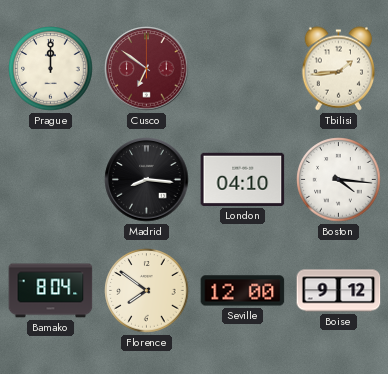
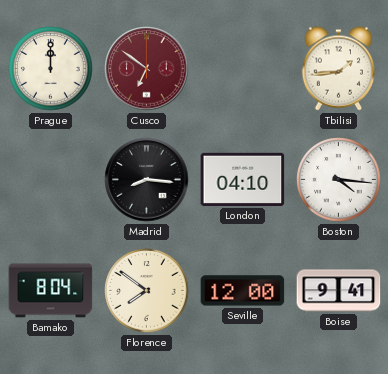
Boise: 9:12 -> 9:41 (339, 291)
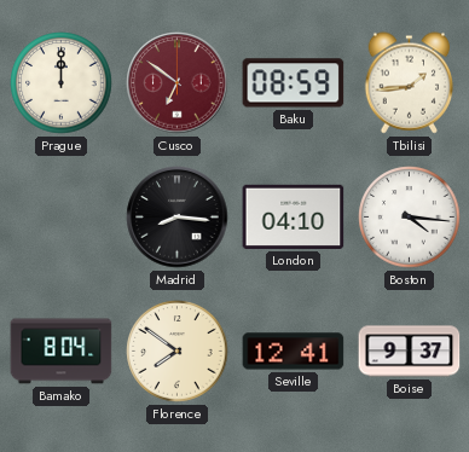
Baku: none -> 08:59 (294, 83)
Seville: 12:00 -> 12:41 (294, 352)
Boise: 9:41 -> 9:37 (410, 352)
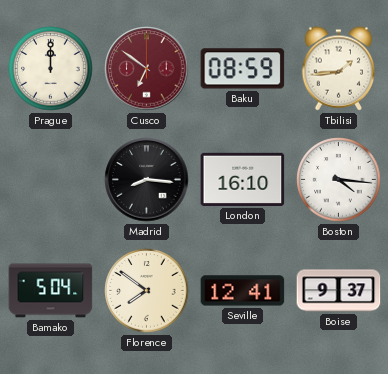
London: 04:10 -> 16:10 (243, 179)
Bamako: 8:04 -> 5:04 (51, 291)
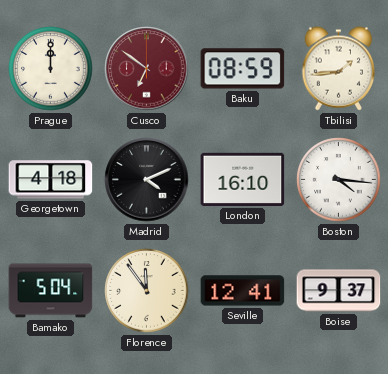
Georgetown: none -> 4:18 (51, 180)
Madrid: 8:16 -> 4:11 (147, 180)
Florence: 7:51 -> 11:54 (147, 291)
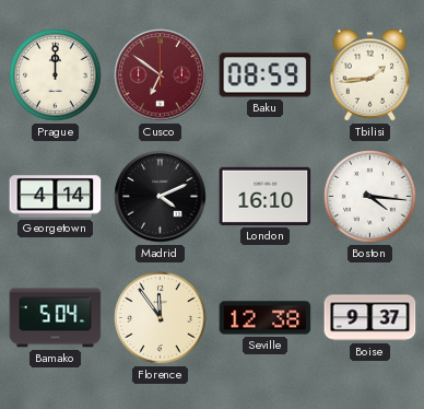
Georgetown: 4:18 -> 4:14 (56, 197)
Seville: 12:41 -> 12:38 (266, 318)
